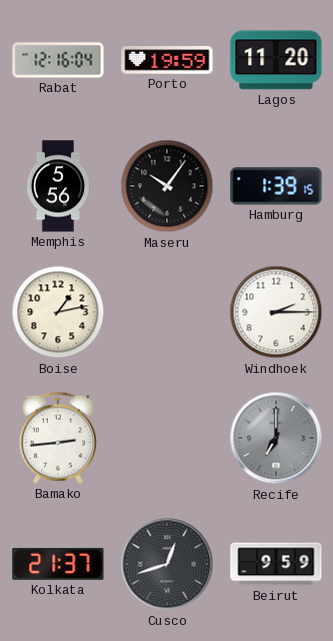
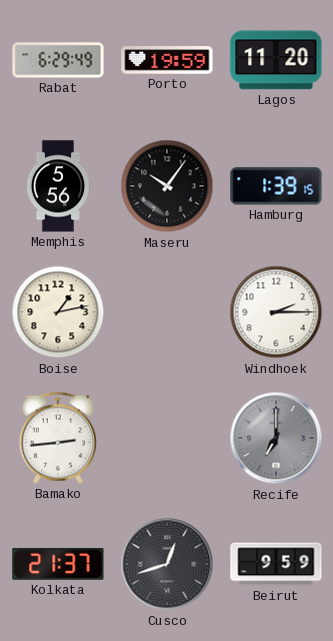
Rabat: 12:16 -> 6:29 (58, 60)
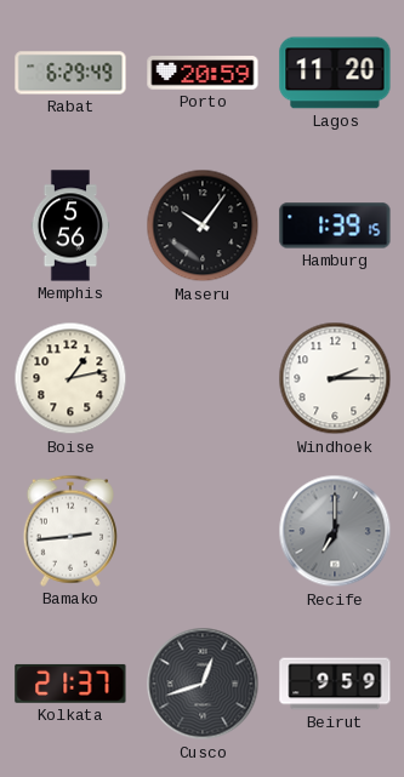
Porto: 19:59 -> 20:59 (203, 73)
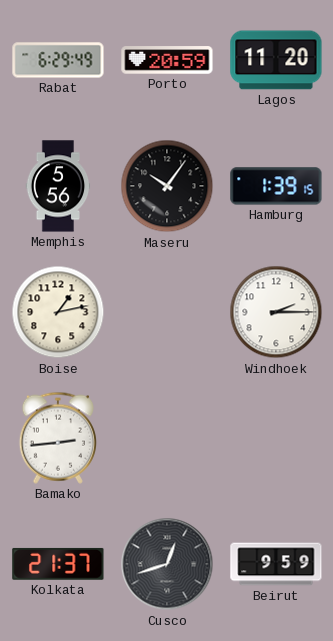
Recife: 7:00 -> none (335, 531)
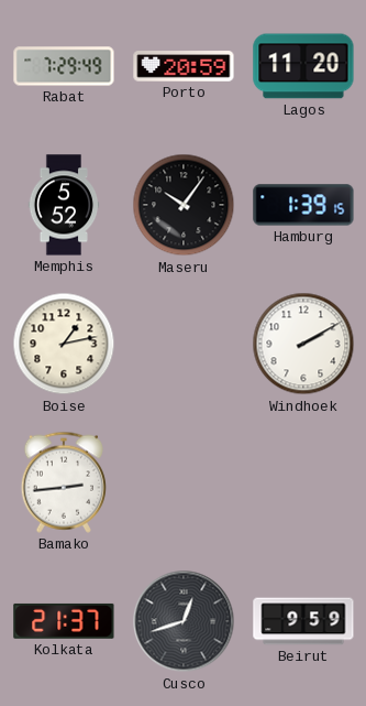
Rabat: 6:29 -> 7:29 (64, 66)
Memphis: 5:56 -> 5:52 (64, 205)
Windhoek: 2:15 -> 2:10 (303, 344)
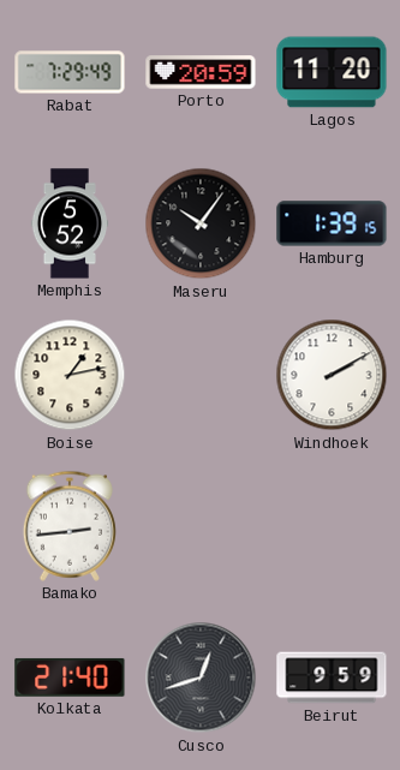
Kolkata: 21:37 -> 21:40 (70, 678)
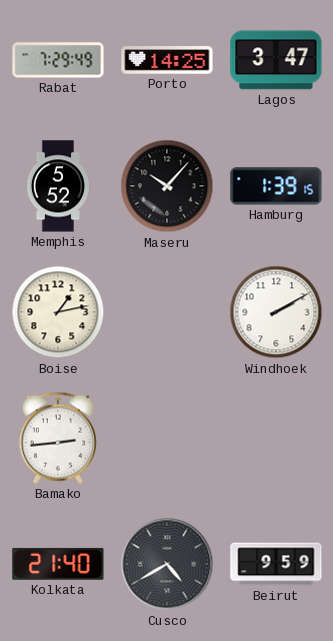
Porto: 20:59 -> 14:25 (167, 60)
Lagos: 11:20 -> 3:47 (276, 60)
Maseru: 10:06 -> 10:07 (167, 186)
Cusco: 12:42 -> 4:40 (167, 564)
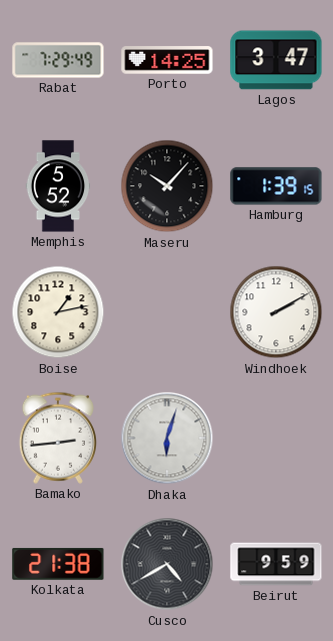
Dhaka: none -> 6:03 (167, 438)
Kolkata: 21:40 -> 21:38 (58, 564)
